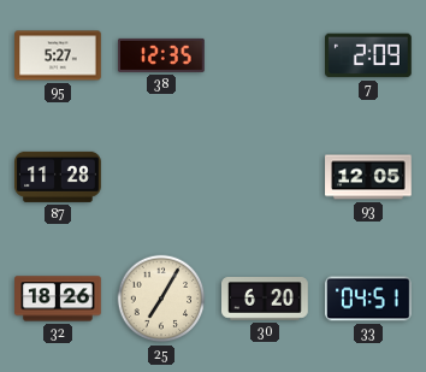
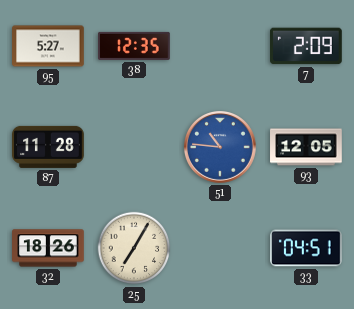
51: none -> 10:46 (220, 148)
30: 6:20 -> none (266, 300)
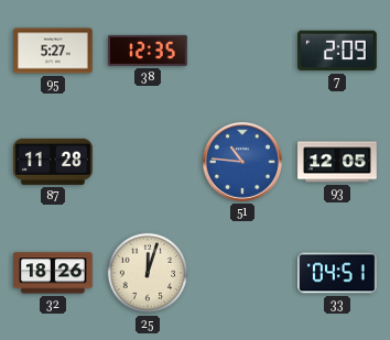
25: 7:05 -> 12:03 (148, 273)
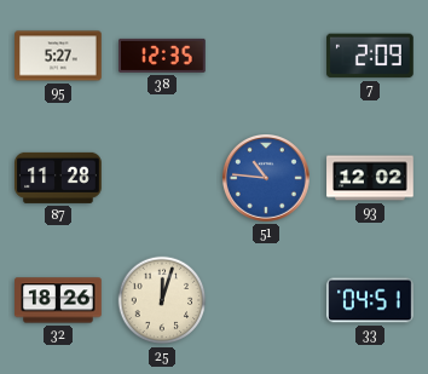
93: 12:05 -> 12:02 (370, 178)
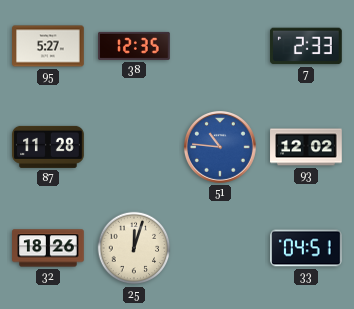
7: 2:09 -> 2:33 (307, 46)
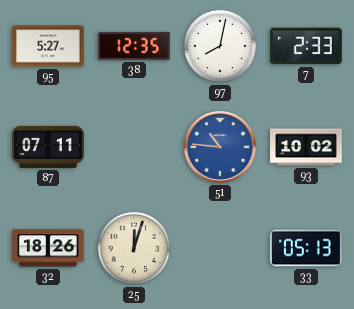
97: none -> 8:02 (220, 46)
87: 11:28 -> 07:11 (48, 147)
93: 12:02 -> 10:02 (306, 147)
33: 04:51 -> 05:13 (306, 248)
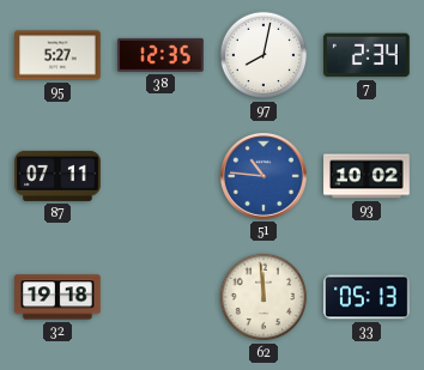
7: 2:33 -> 2:34 (368, 55)
32: 18:26 -> 19:18 (57, 297)
25: 12:03 -> none (134, 248)
62: none -> 11:59 (264, 297)
